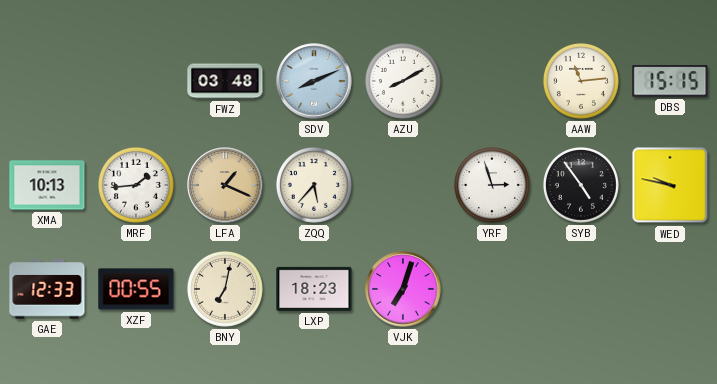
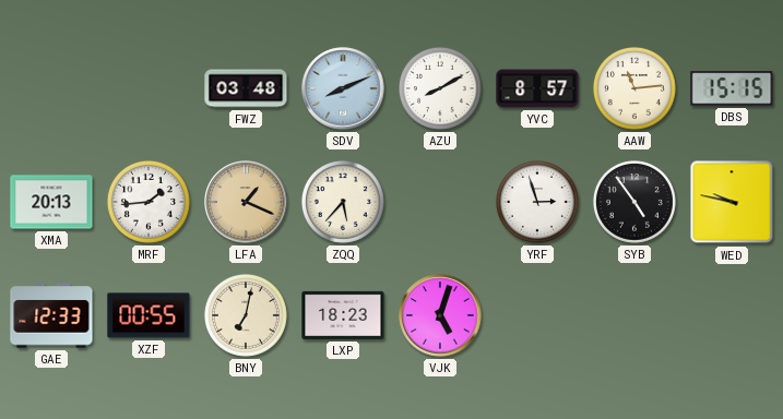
YVC: none -> 8:57 (537, 88)
XMA: 10:13 -> 20:13 (51, 202)
VJK: 7:03 -> 5:03 (440, 315)
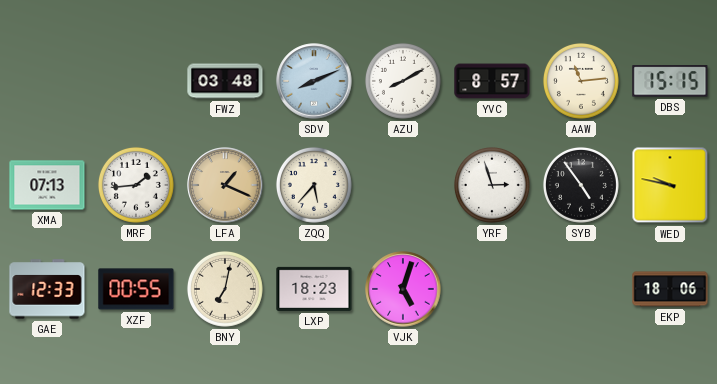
XMA: 20:13 -> 07:13 (47, 185)
EKP: none -> 18:06 (670, 289)
